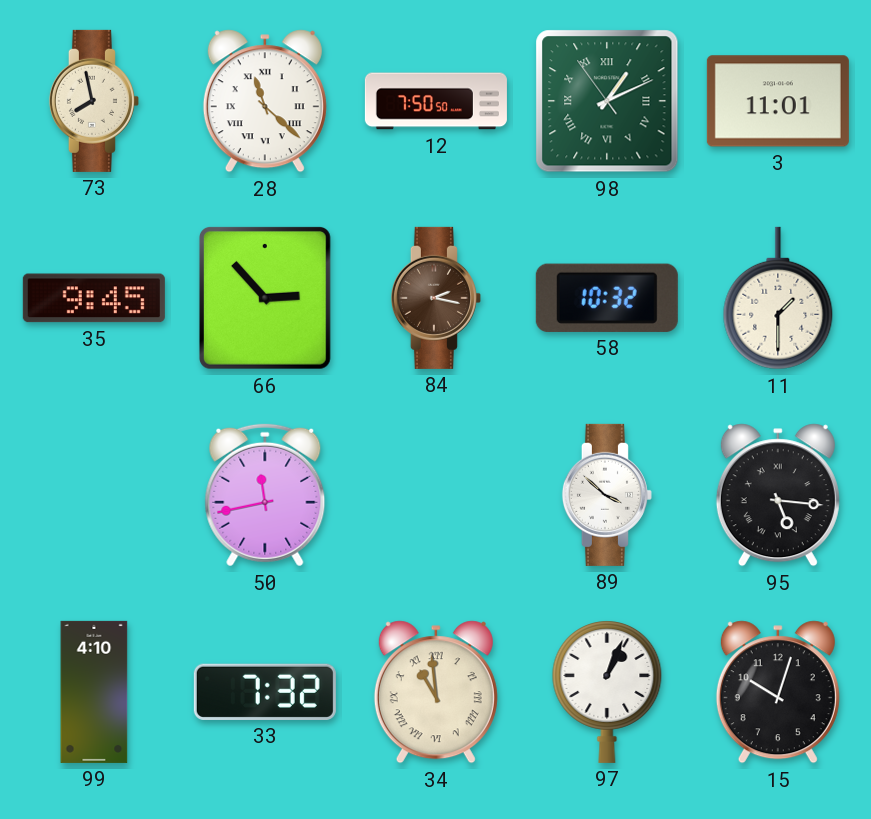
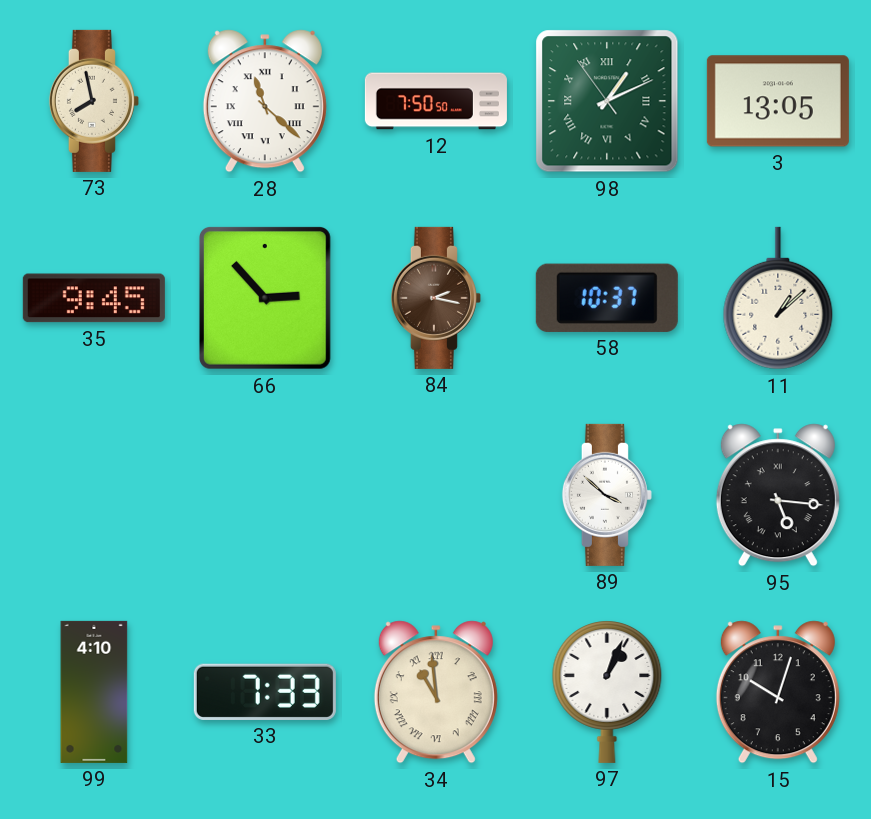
3: 11:01 -> 13:05 (778, 101)
58: 10:32 -> 10:37 (607, 298)
11: 1:30 -> 1:08 (778, 298)
50: 11:43 -> none (265, 495)
33: 7:32 -> 7:33 (265, 692)
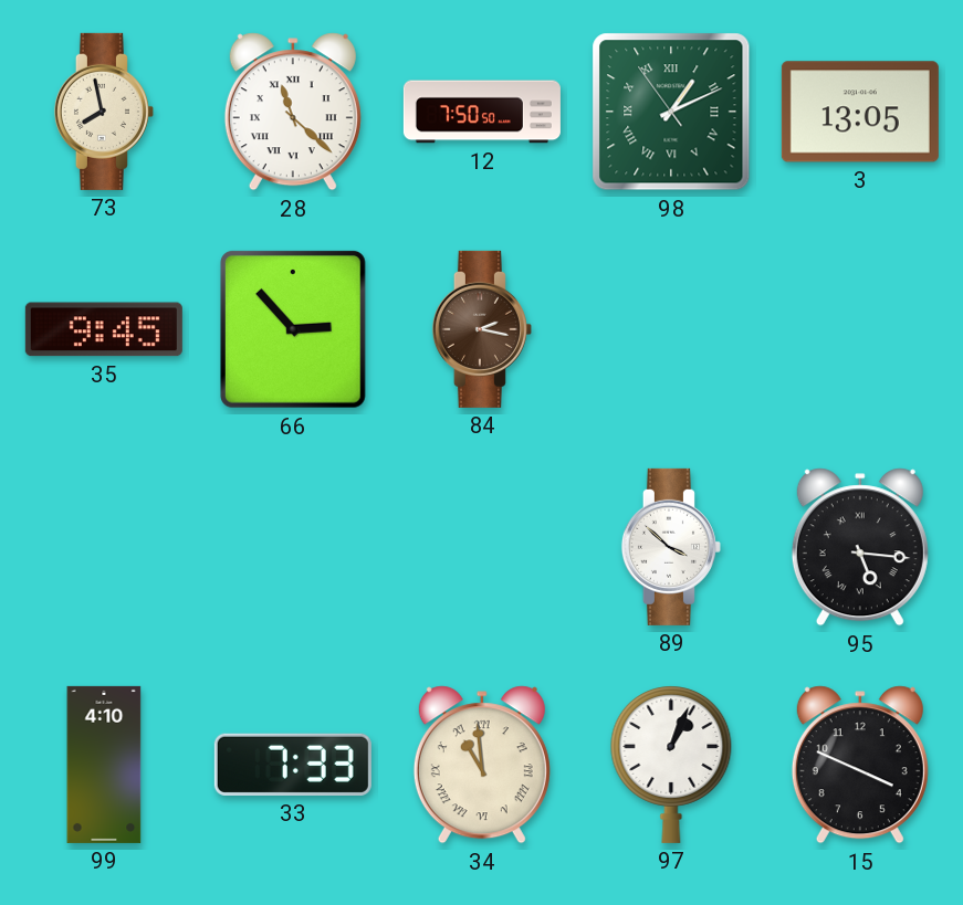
58: 10:37 -> none (607, 298)
11: 1:08 -> none (778, 298)
15: 10:03 -> 3:49 (860, 765)
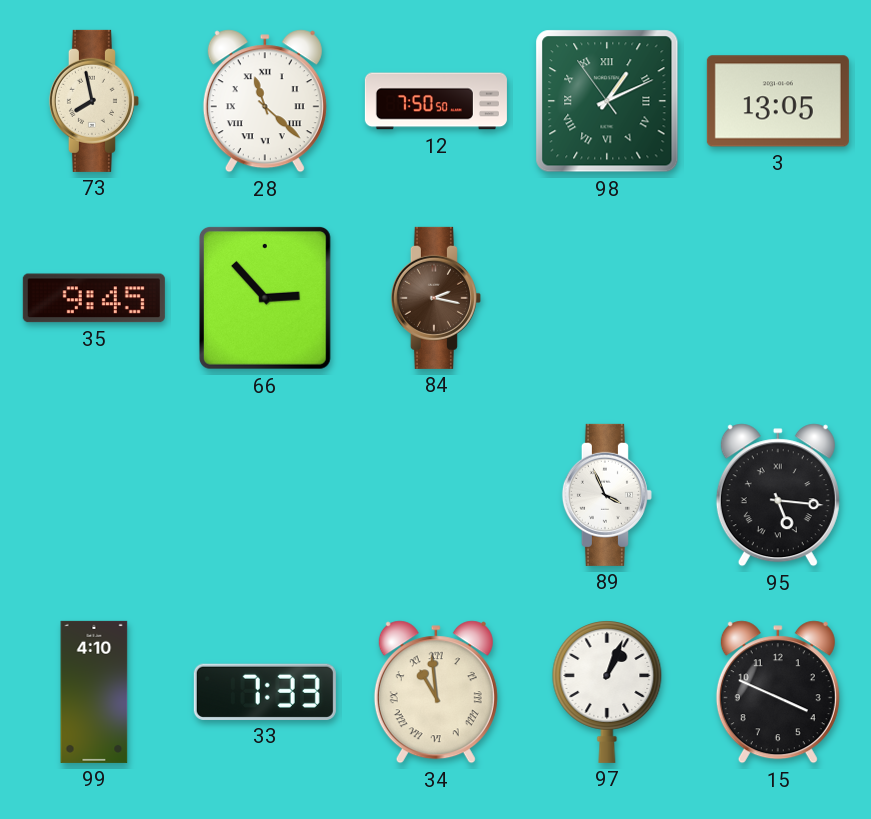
89: 3:52 -> 3:56 (607, 495)
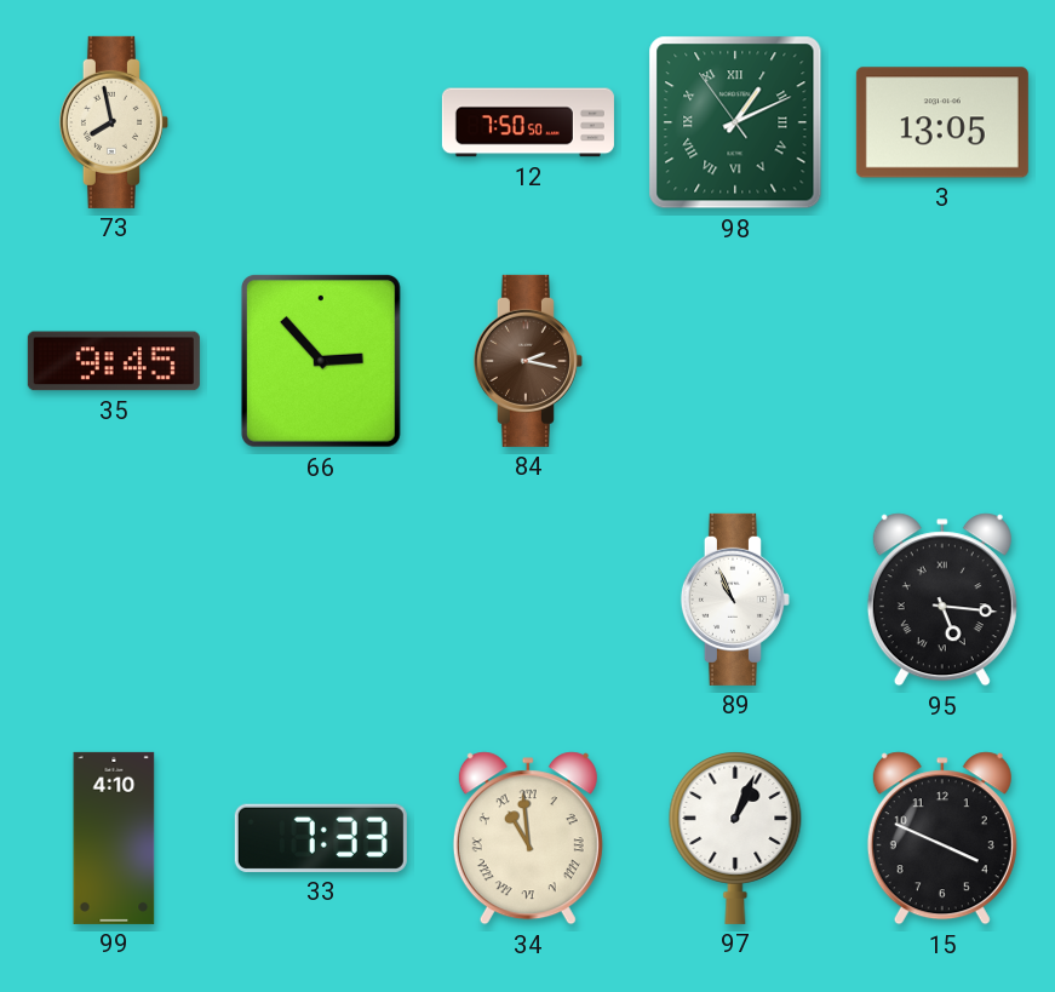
28: 11:22 -> none (265, 101)
89: 3:56 -> 10:56 (735, 600)
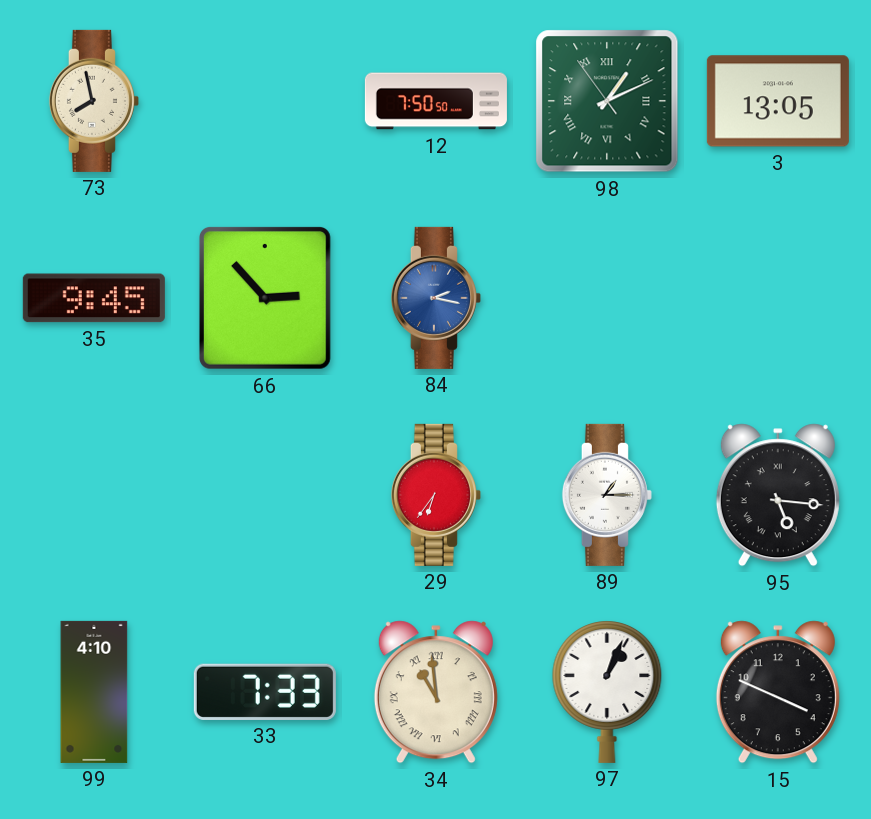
84 dial: brown -> blue (436, 298)
29: none -> 6:36 (436, 495)
89: 10:56 -> 1:15 (607, 495)
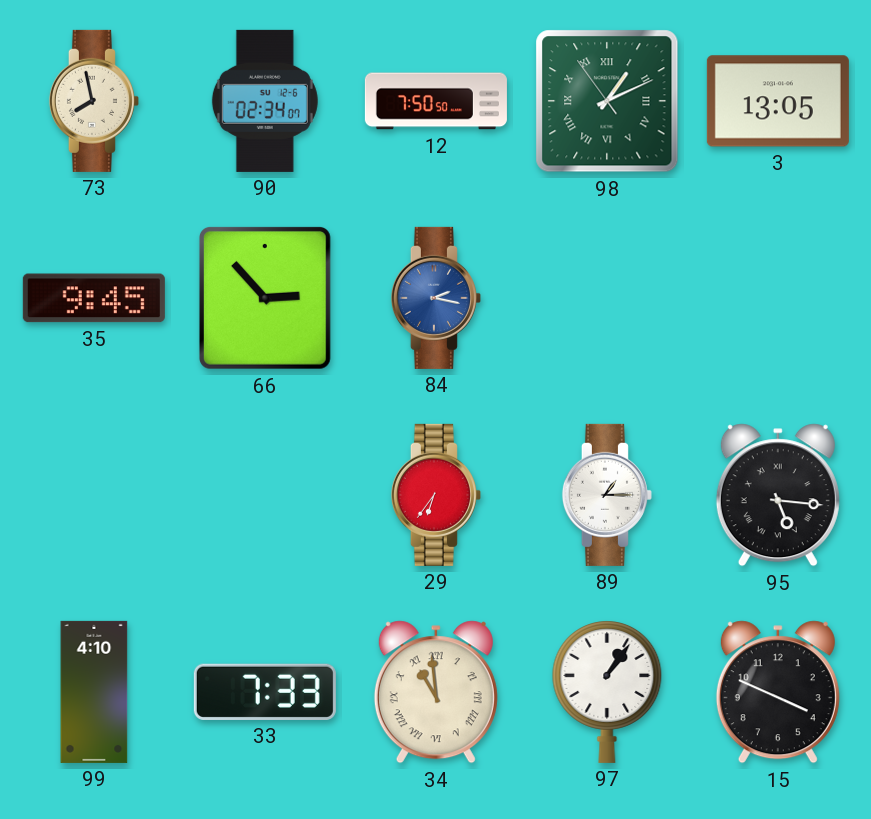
90: none -> 02:34 (265, 101)
97: 1:04 -> 1:06 (607, 692)
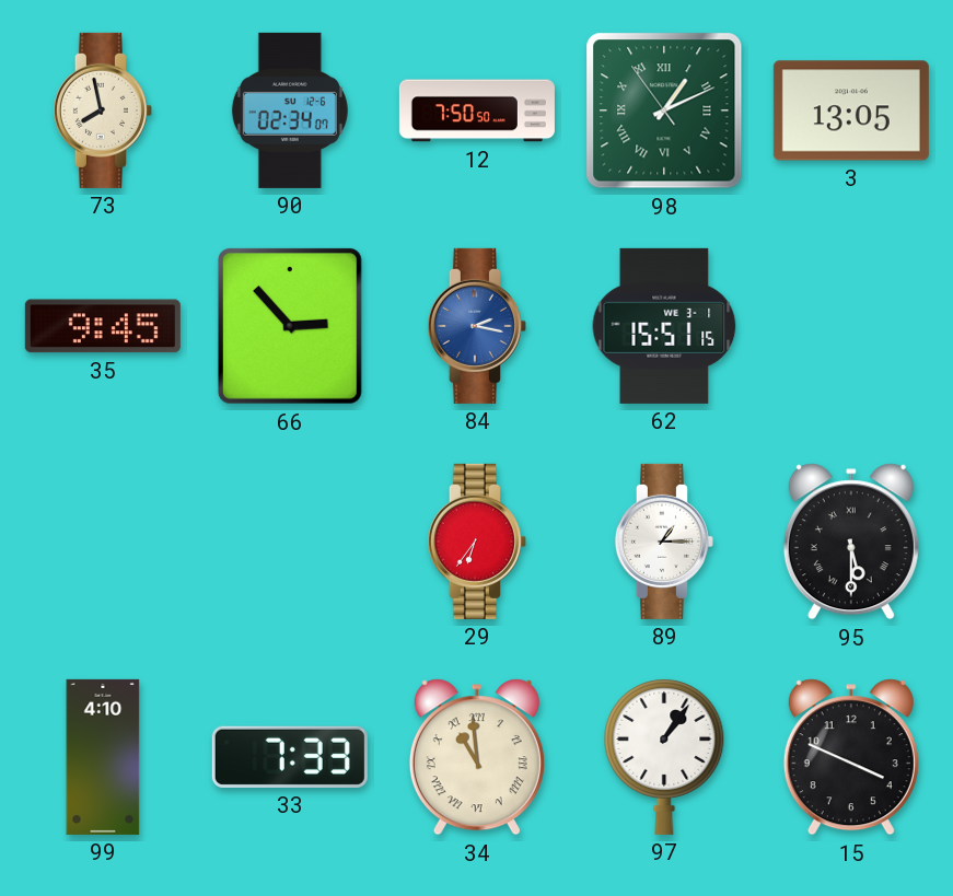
62: none -> 15:51 (664, 326)
95: 5:16 -> 5:30 (851, 542)
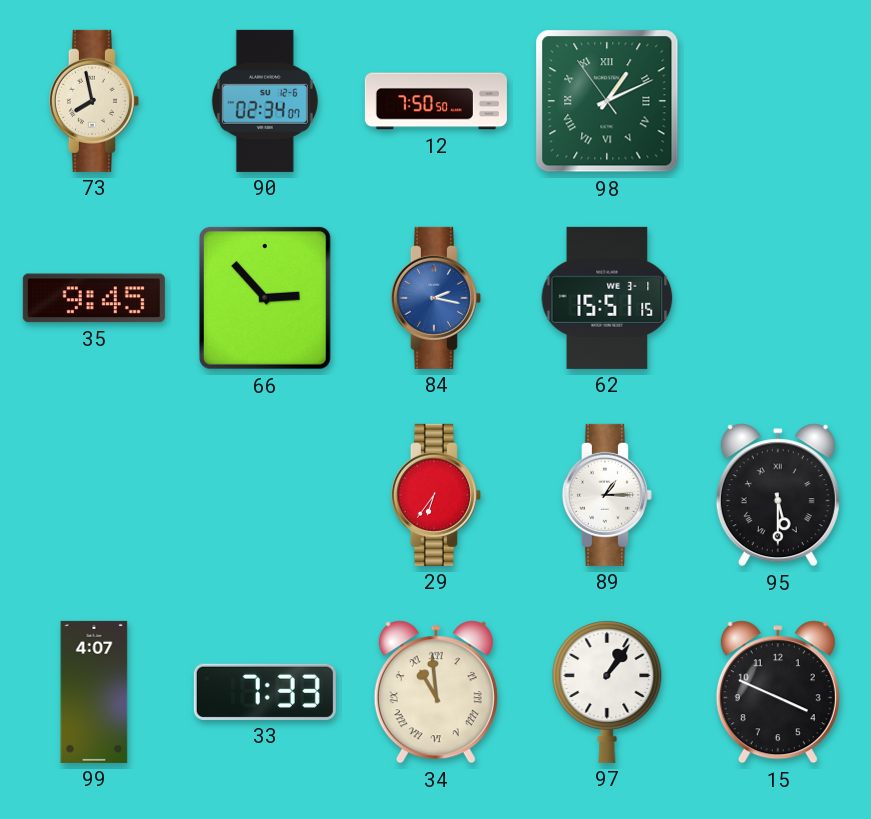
3: 13:05 -> none (851, 110)
99: 4:10 -> 4:07 (94, 692)
